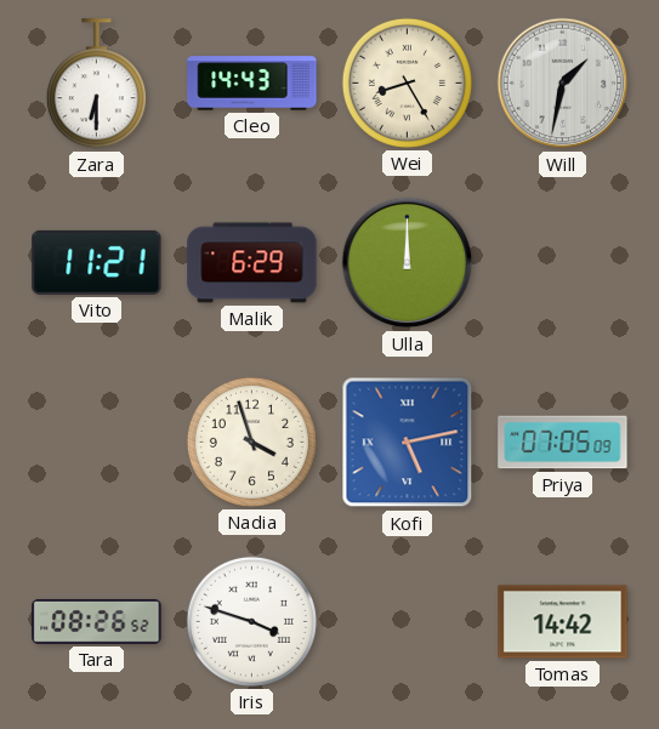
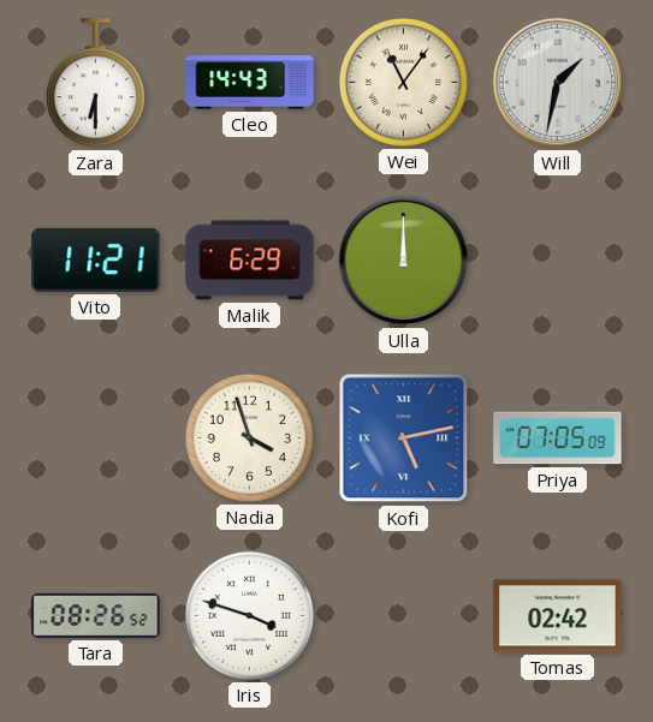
Wei: 8:25 -> 11:06 (403, 82)
Tomas: 14:42 -> 02:42 (558, 616)
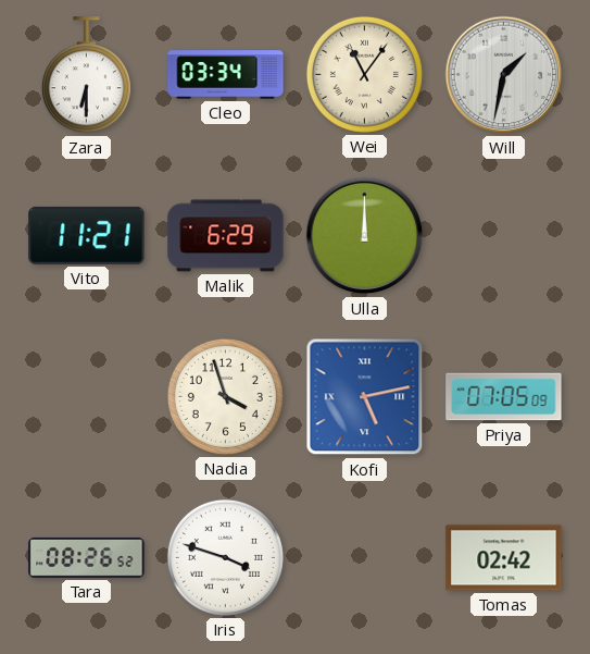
Cleo: 14:43 -> 03:34 (226, 75)
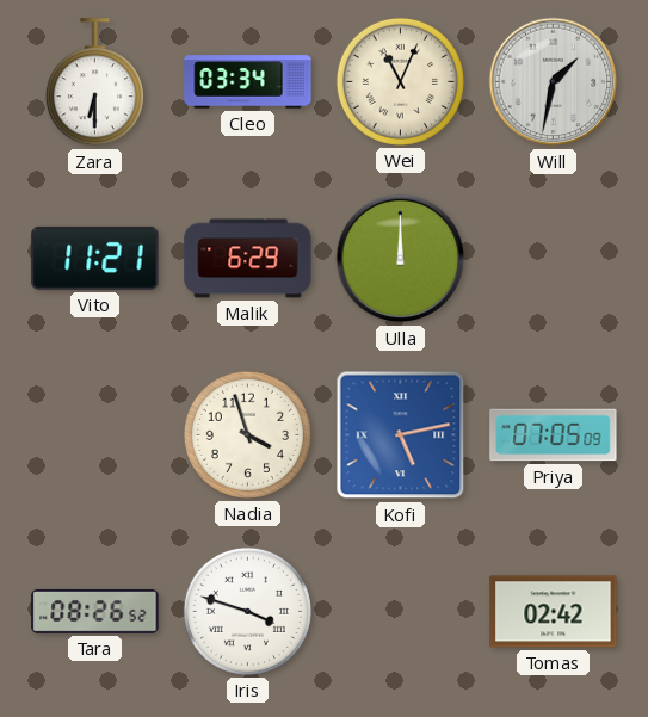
Wei: 11:06 -> 11:04 (400, 81)
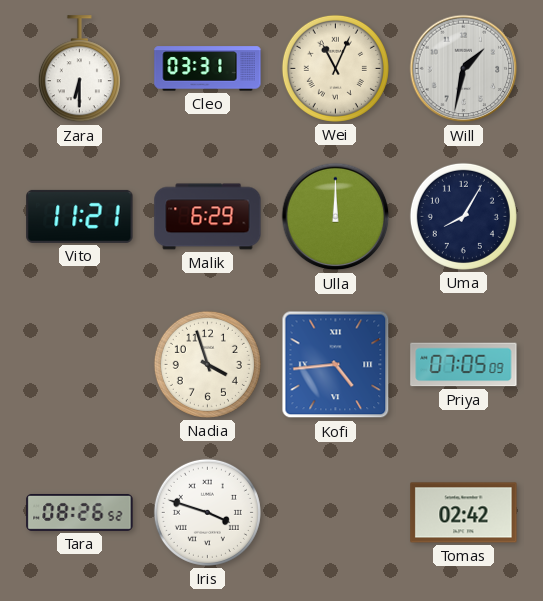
Cleo: 03:34 -> 03:31 (208, 69)
Uma: none -> 8:05 (463, 216)
Kofi: 5:13 -> 4:44 (336, 365)
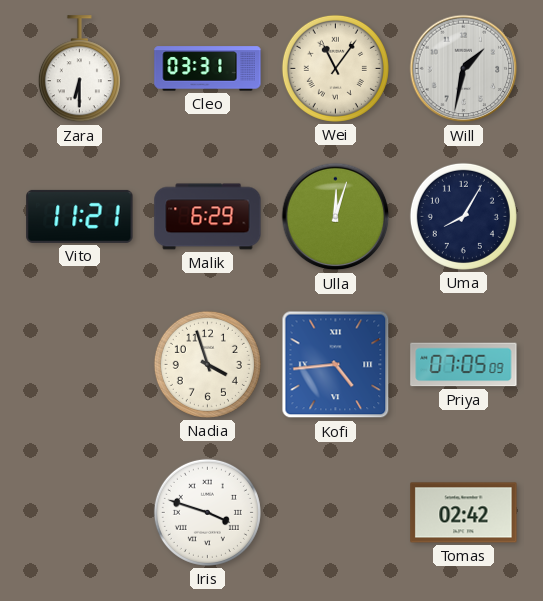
Wei: 11:04 -> 11:06 (335, 68)
Ulla: 12:00 -> 12:03 (336, 217)
Tara: 08:26 -> none (80, 513)
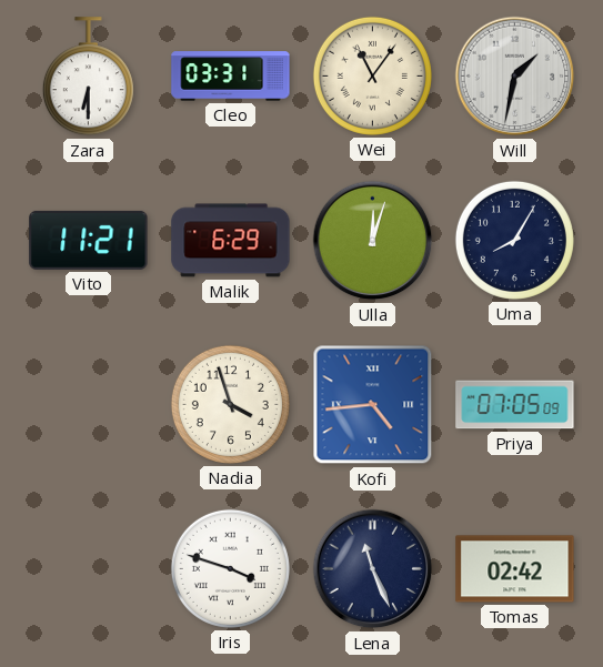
Lena: none -> 11:26 (373, 569)
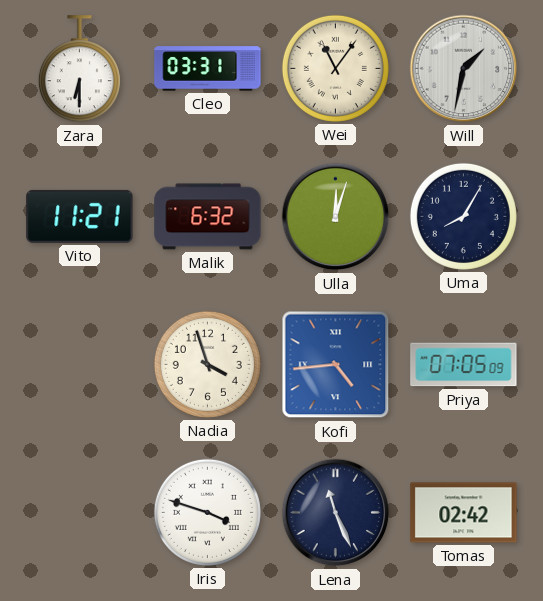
Malik: 6:29 -> 6:32 (208, 217)
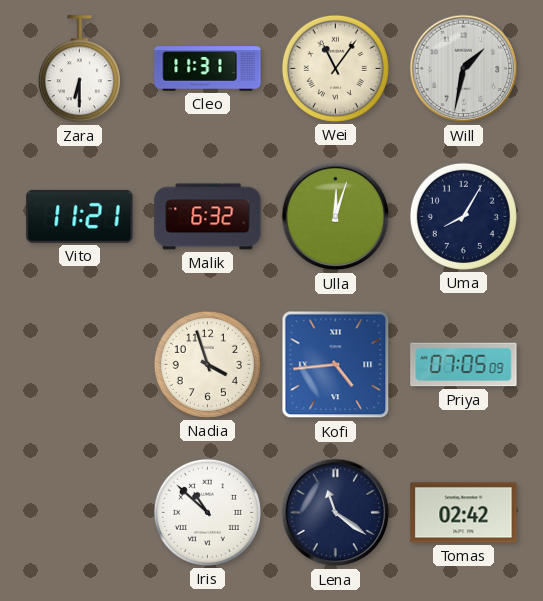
Cleo: 03:31 -> 11:31 (208, 69)
Iris: 3:48 -> 10:52 (207, 512)
Lena: 11:26 -> 11:21 (336, 513)
